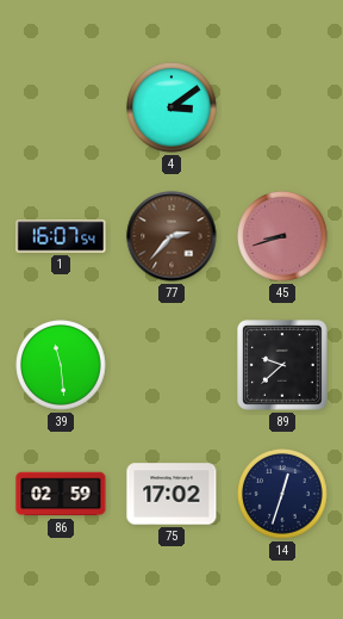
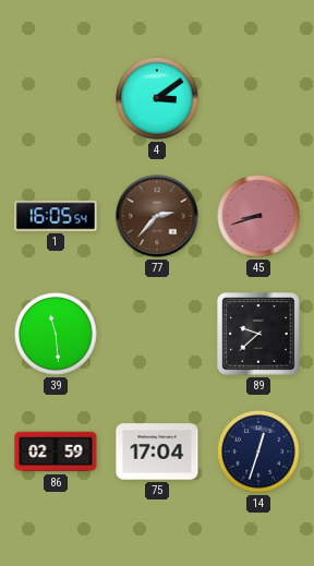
1: 16:07 -> 16:05 (56, 216)
75: 17:02 -> 17:04 (157, 451)
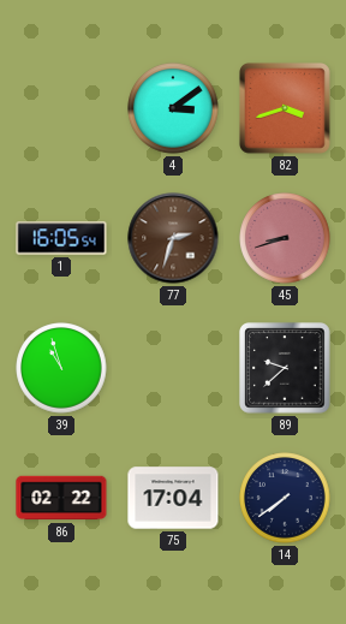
82: none -> 3:42 (286, 109)
77: 2:37 -> 2:33 (173, 238)
39: 11:29 -> 10:57 (61, 368)
86: 02:59 -> 02:22 (61, 498)
14: 12:33 -> 7:39 (285, 498)
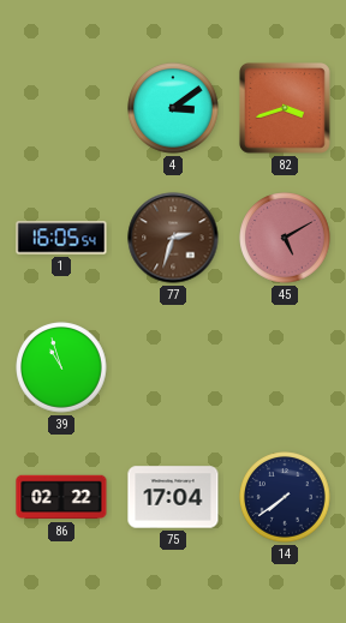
45: 8:42 -> 5:10 (285, 238)
89: 9:38 -> none (285, 368)
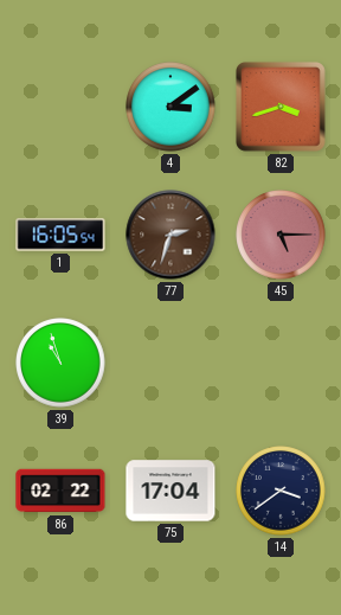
45: 5:10 -> 5:15 (281, 235)
14: 7:39 -> 3:39 (281, 491)
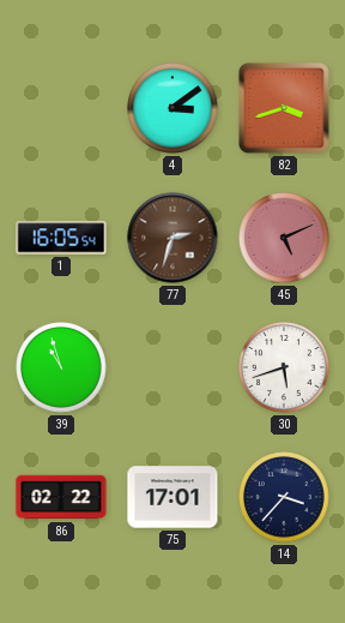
45: 5:15 -> 5:11 (284, 238)
30: none -> 5:42 (284, 367)
75: 17:04 -> 17:01 (172, 497)
14: 3:39 -> 3:37 (284, 497)
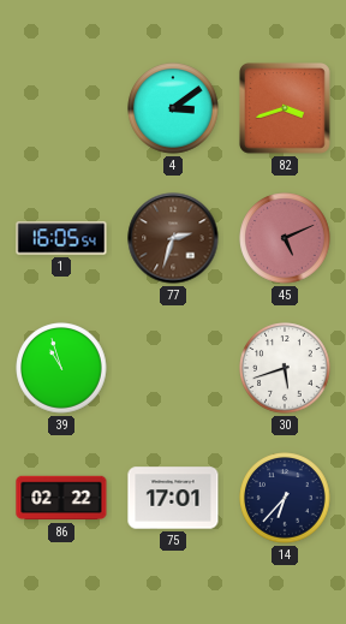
14: 3:37 -> 6:37 (285, 498)
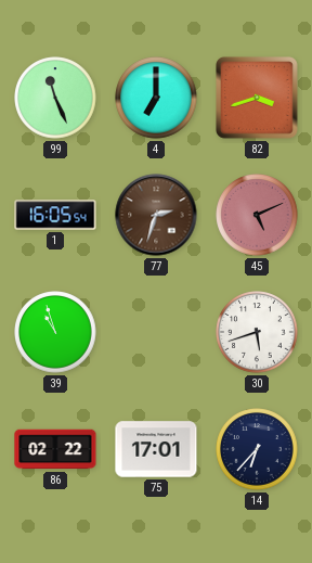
99: none -> 11:26 (55, 98)
4: 3:09 -> 7:00 (156, 98)
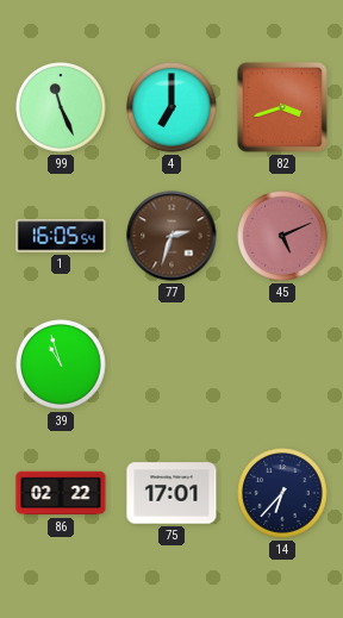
30: 5:42 -> none (257, 332)
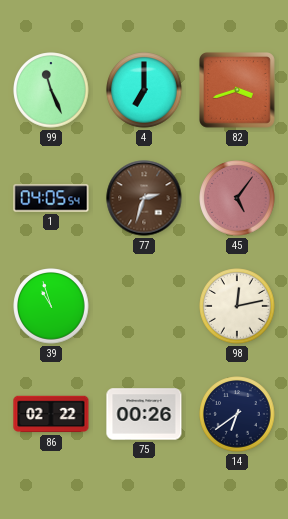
1: 16:05 -> 04:05 (51, 198)
45: 5:11 -> 5:06 (237, 198)
98: none -> 12:13 (237, 306)
75: 17:01 -> 00:26 (144, 414)
14: 6:37 -> 6:39 (237, 414)
